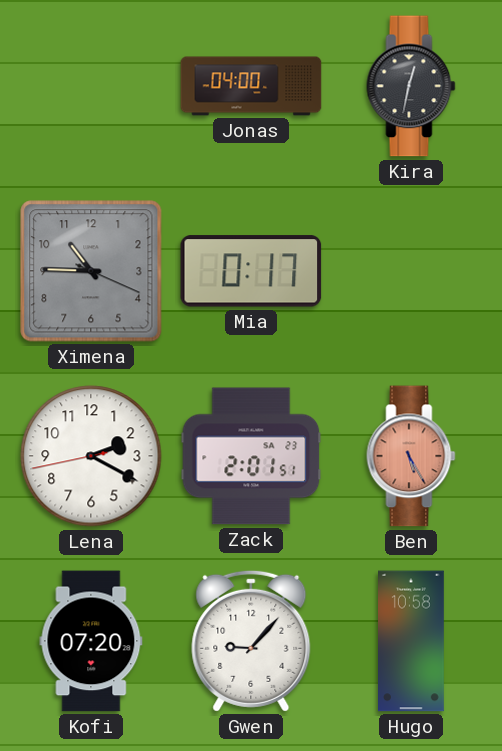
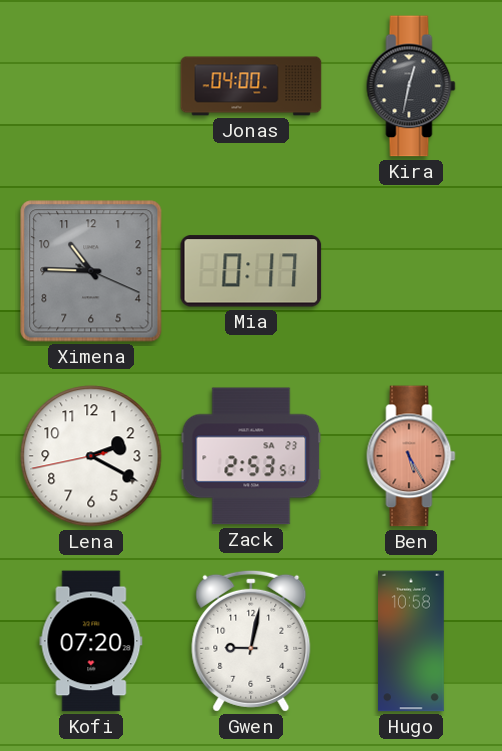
Zack: 2:01 -> 2:53 (251, 456)
Gwen: 9:07 -> 9:02 (251, 641)
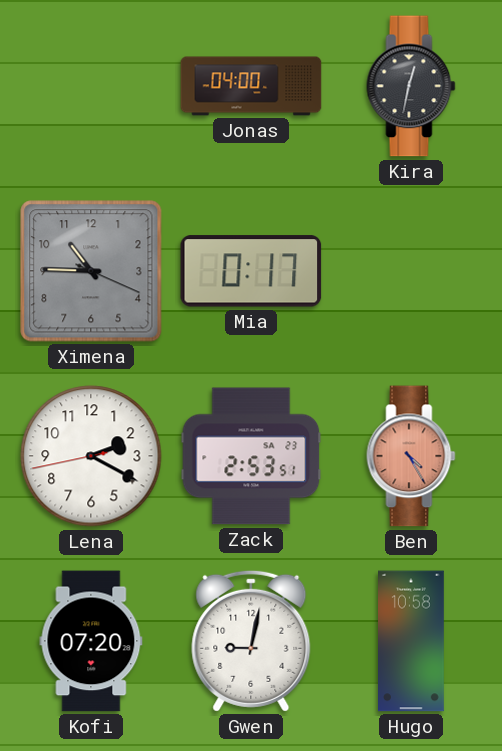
Ben: 5:25 -> 4:25 (411, 456)
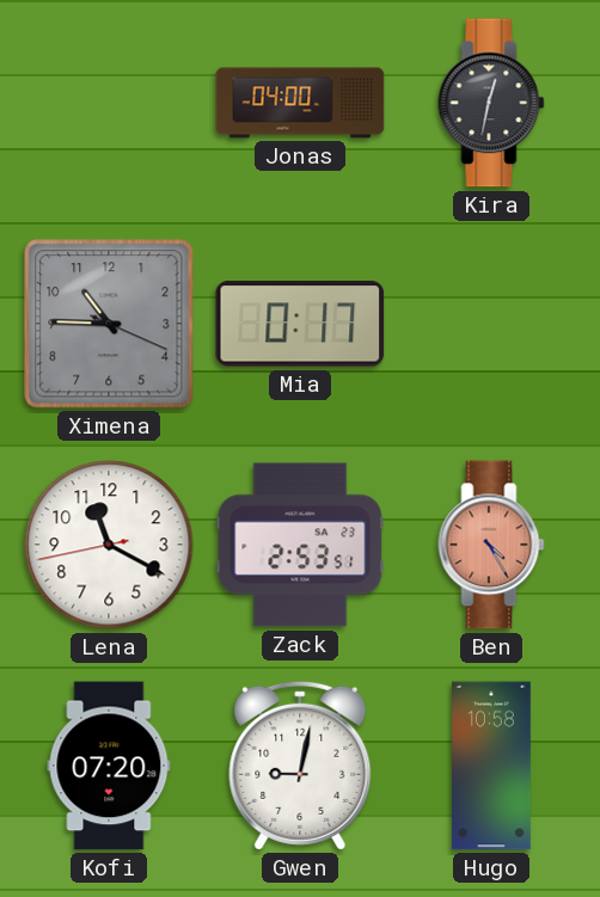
Lena: 2:19 -> 11:19 (109, 545)
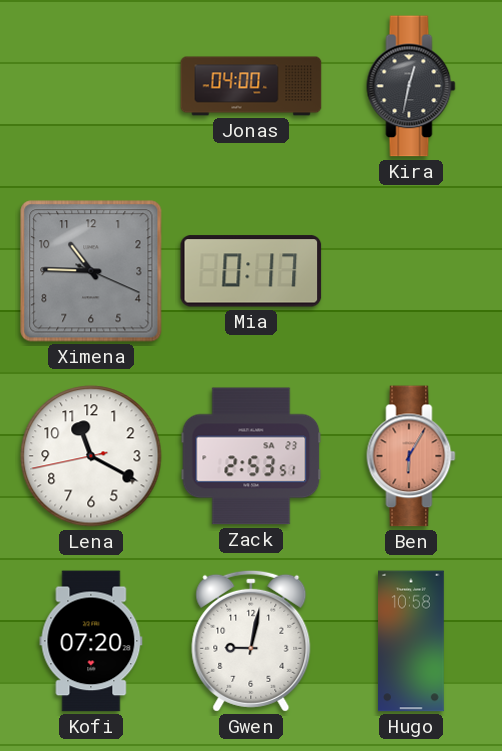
Ben: 4:25 -> 6:05 (411, 456)
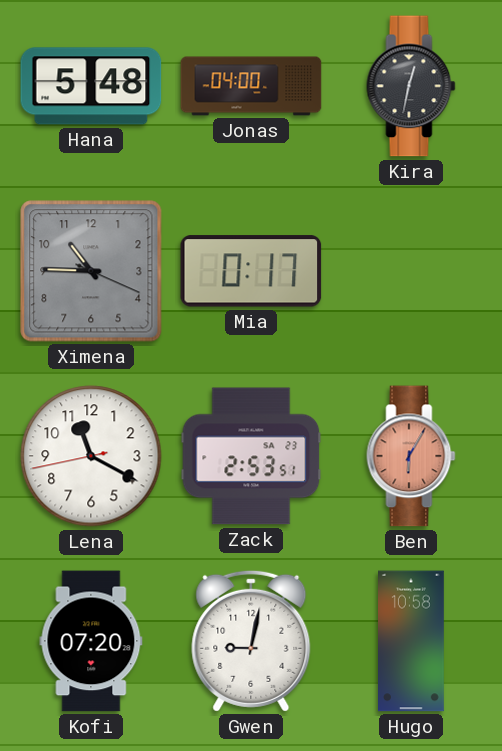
Hana: none -> 5:48 (91, 86)
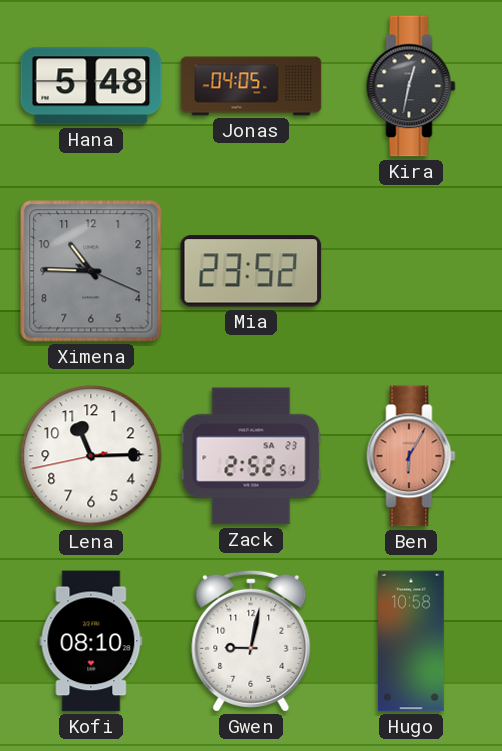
Jonas: 04:00 -> 04:05 (251, 86)
Mia: 0:17 -> 23:52 (251, 271)
Lena: 11:19 -> 11:14 (91, 456)
Zack: 2:53 -> 2:52 (251, 456)
Kofi: 07:20 -> 08:10 (91, 641)
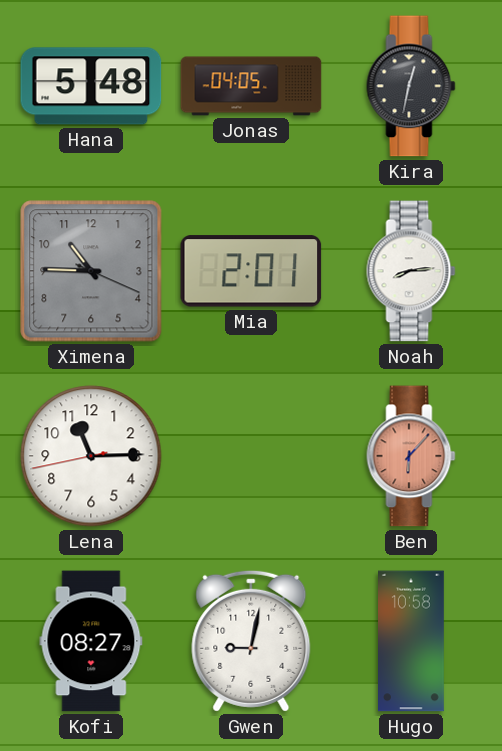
Mia: 23:52 -> 2:01 (251, 271)
Noah: none -> 8:14 (411, 271)
Zack: 2:52 -> none (251, 456)
Ben: 6:05 -> 6:07 (411, 456)
Kofi: 08:10 -> 08:27 (91, 641)
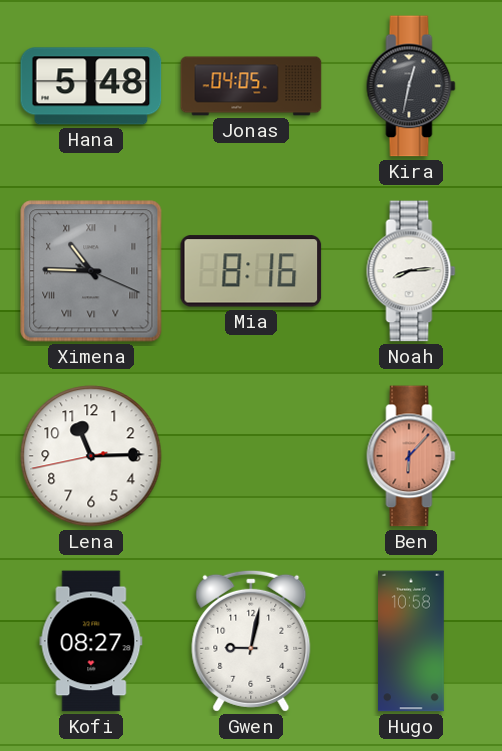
Ximena numerals: Arabic -> Roman (91, 271)
Mia: 2:01 -> 8:16 (251, 271)
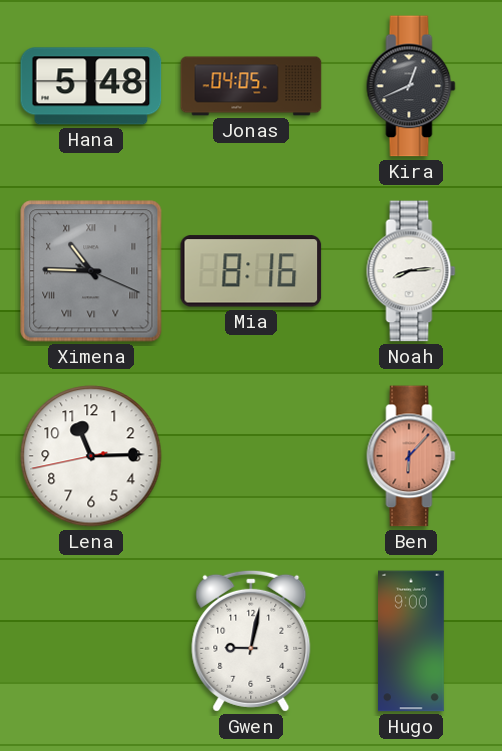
Kira: 12:32 -> 12:41 (411, 86)
Kofi: 08:27 -> none (91, 641)
Hugo: 10:58 -> 9:00 (412, 641)
